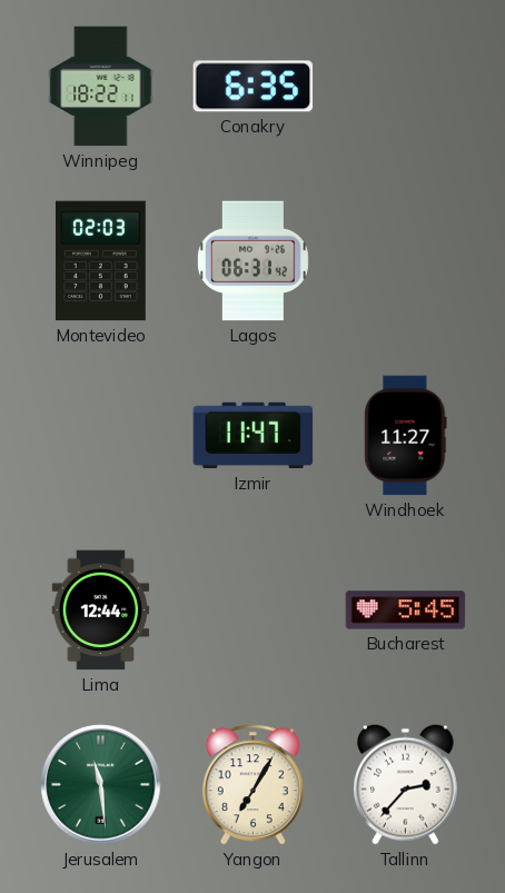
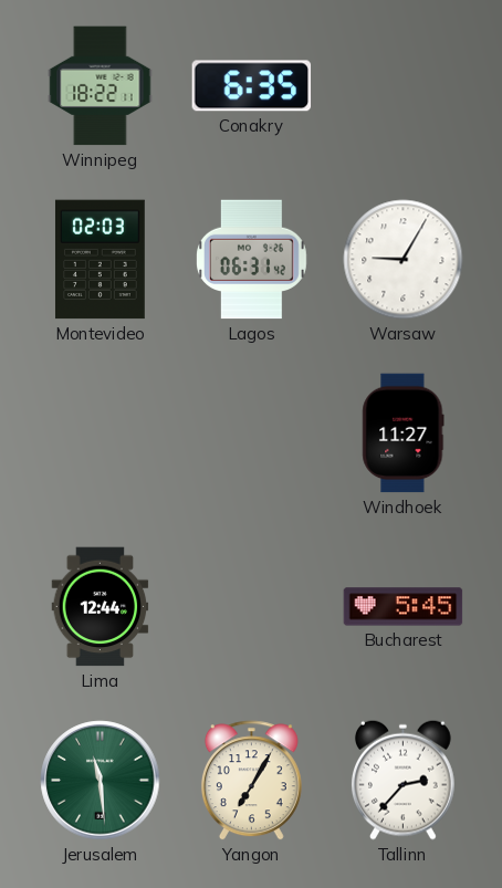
Warsaw: none -> 9:05 (404, 260)
Izmir: 11:47 -> none (254, 436)
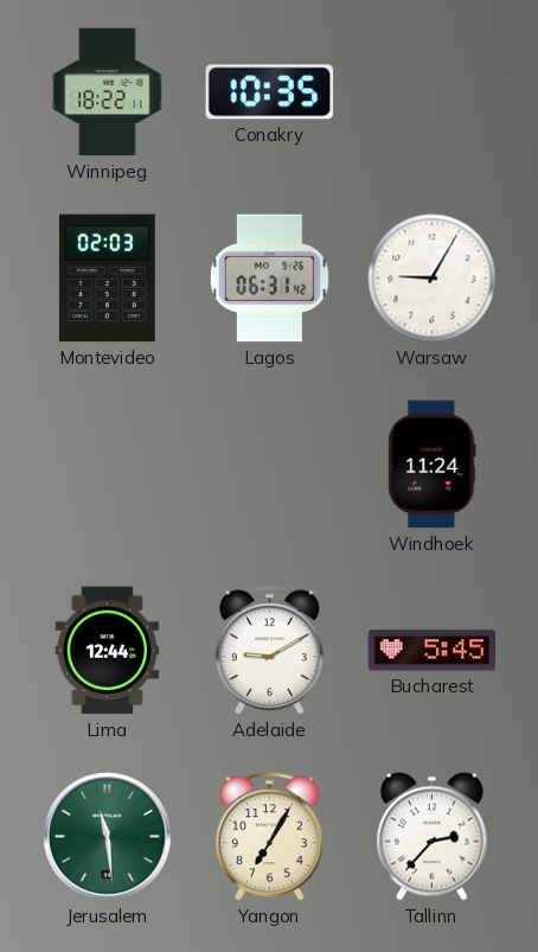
Conakry: 6:35 -> 10:35 (270, 92)
Windhoek: 11:27 -> 11:24 (433, 465)
Adelaide: none -> 9:10 (269, 651)
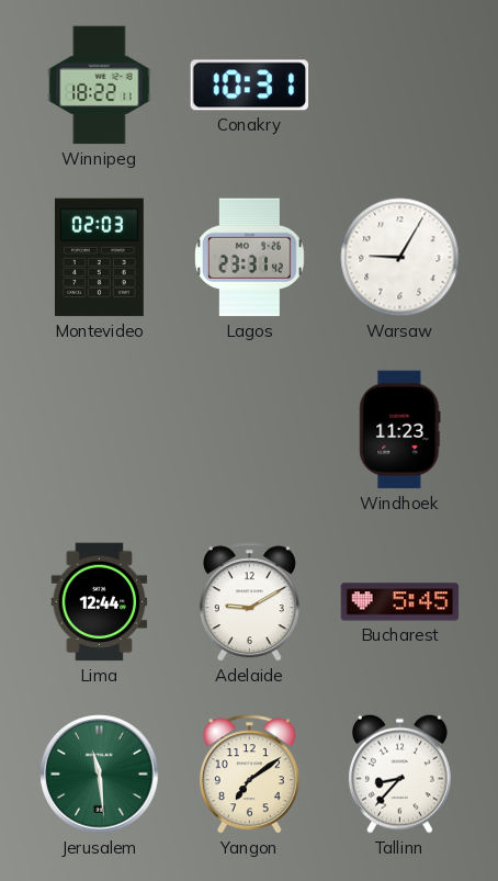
Conakry: 10:35 -> 10:31 (250, 86)
Lagos: 06:31 -> 23:31 (250, 258)
Windhoek: 11:24 -> 11:23 (400, 430)
Yangon: 7:05 -> 7:09 (249, 775)
Tallinn: 2:37 -> 8:37 (399, 773)
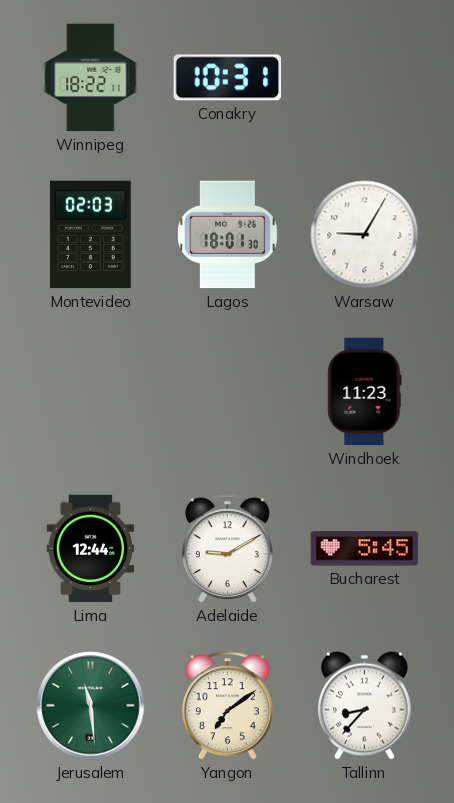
Lagos: 23:31 -> 18:01 (228, 235)
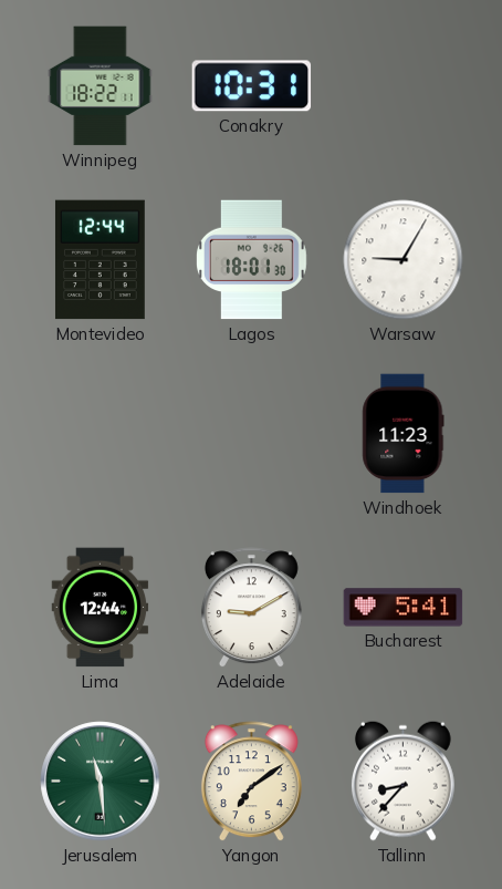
Montevideo: 02:03 -> 12:44 (100, 260)
Bucharest: 5:45 -> 5:41 (404, 608)
